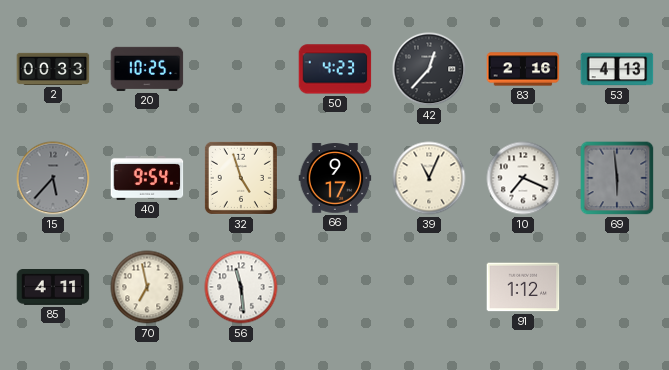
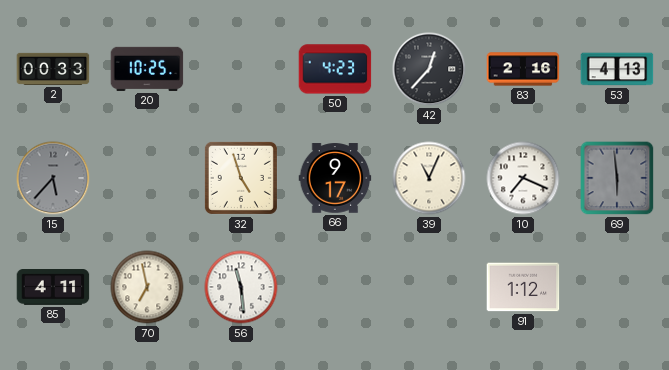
40: 9:54 -> none (147, 178)
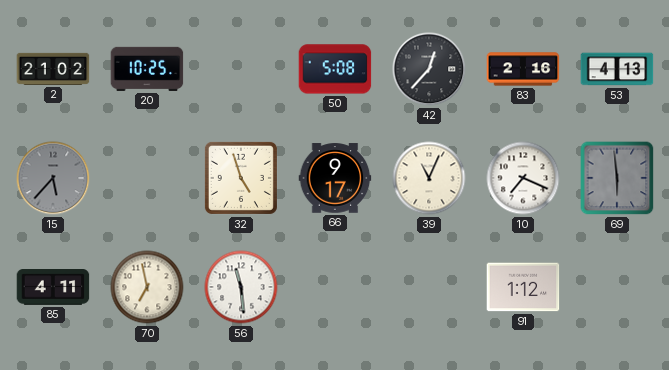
2: 00:33 -> 21:02 (53, 69)
50: 4:23 -> 5:08 (335, 69)
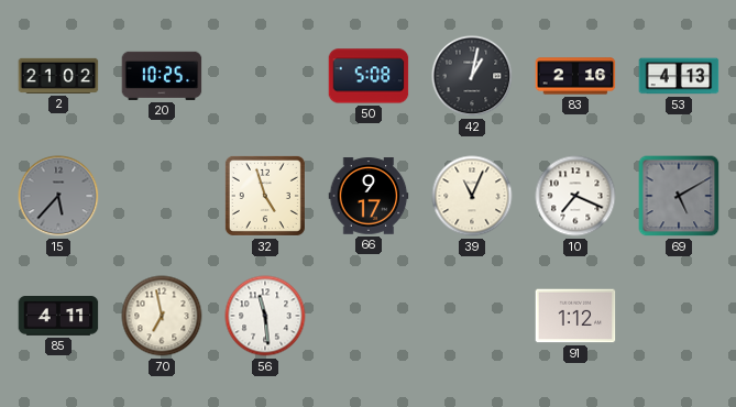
42: 12:37 -> 1:02 (472, 76)
69: 5:59 -> 5:10 (679, 196)
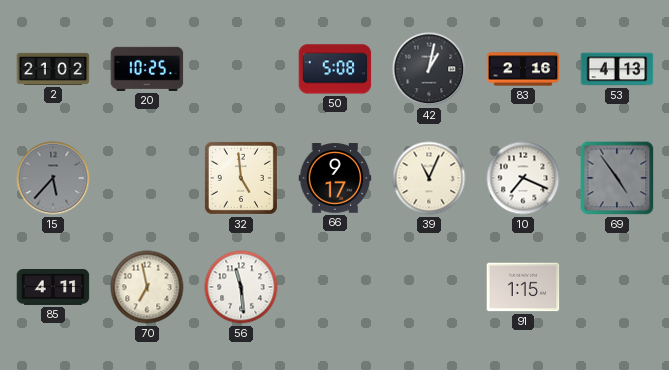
32: 4:57 -> 4:59 (241, 178)
69: 5:10 -> 4:54 (617, 178)
91: 1:12 -> 1:15 (523, 287)
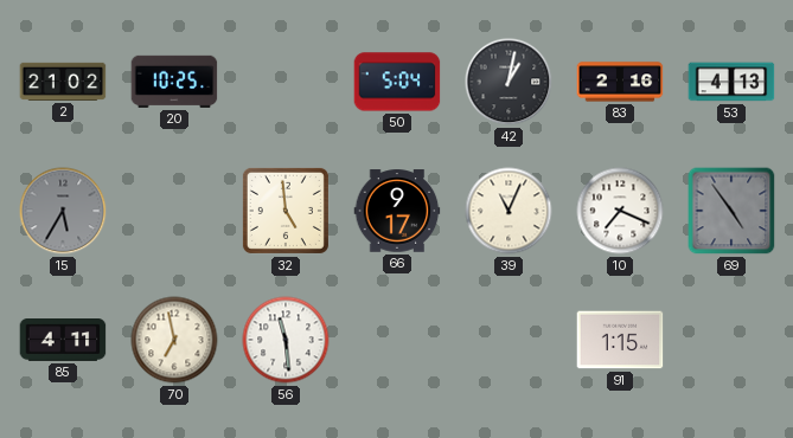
50: 5:08 -> 5:04 (397, 82)
15: 5:37 -> 5:35 (63, 211)
